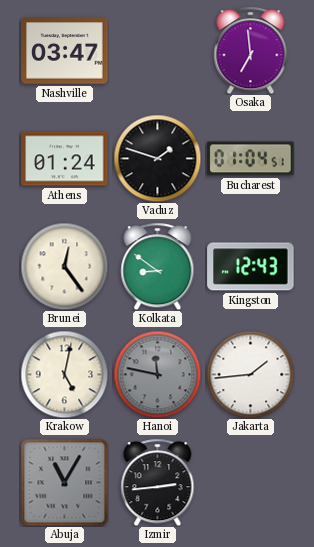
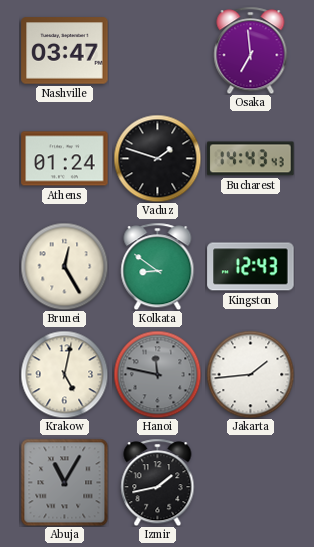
Bucharest: 01:04 -> 14:43 (251, 159)
Brunei: 12:24 -> 12:25 (64, 266)
Izmir: 2:44 -> 1:43 (158, 482)
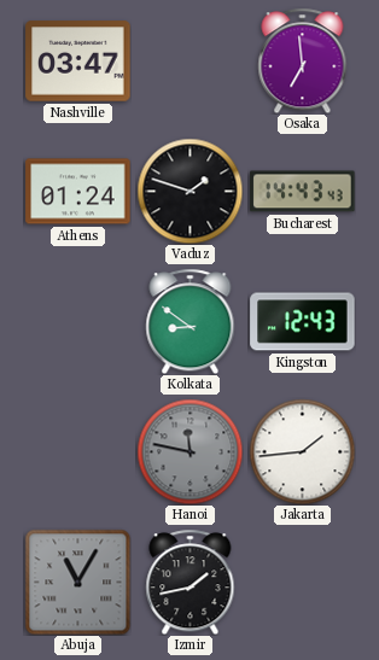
Brunei: 12:25 -> none (64, 266)
Krakow: 5:02 -> none (64, 374)
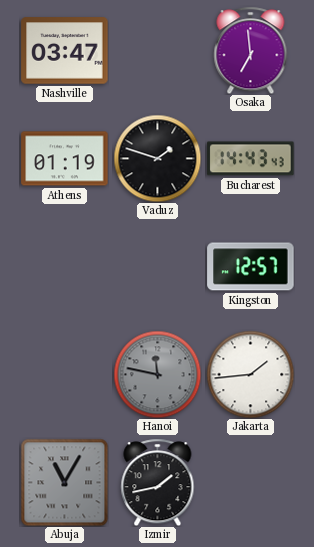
Athens: 01:24 -> 01:19 (65, 159)
Kolkata: 8:51 -> none (191, 321)
Kingston: 12:43 -> 12:57 (251, 267)
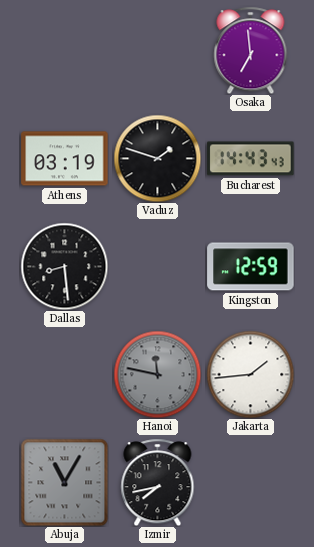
Nashville: 03:47 -> none (65, 51)
Athens: 01:19 -> 03:19 (65, 159)
Dallas: none -> 8:29 (64, 266)
Kingston: 12:57 -> 12:59 (251, 267)
Izmir: 1:43 -> 7:43 (158, 482)
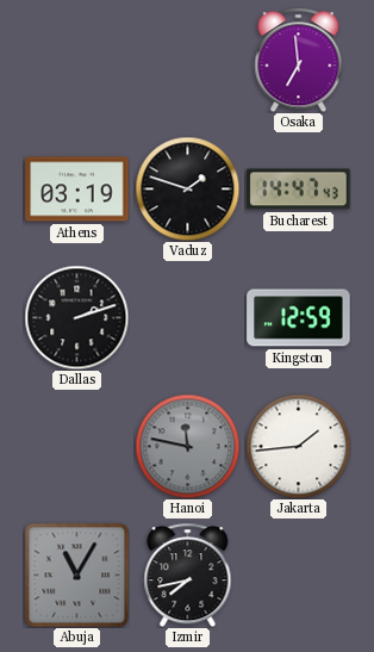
Bucharest: 14:43 -> 14:47 (299, 190)
Dallas: 8:29 -> 2:12 (76, 317)
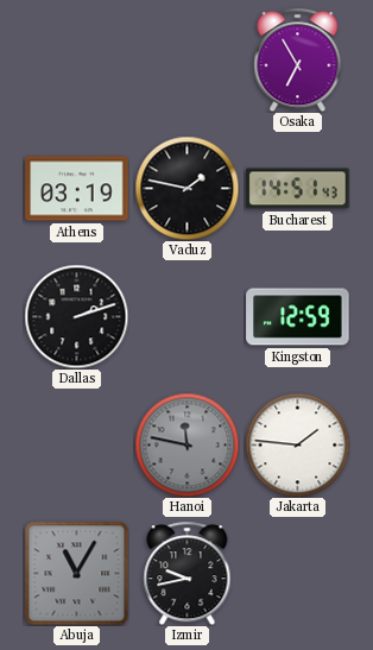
Osaka: 6:59 -> 6:55 (298, 59)
Vaduz: 1:48 -> 1:47 (186, 188)
Bucharest: 14:47 -> 14:51 (298, 189)
Jakarta: 1:44 -> 1:46 (297, 444)
Izmir: 7:43 -> 9:43 (188, 573)
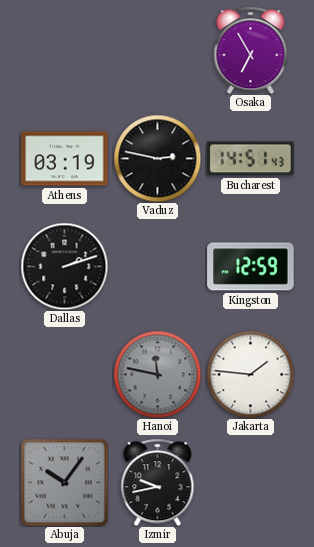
Vaduz: 1:47 -> 2:47 (157, 158)
Abuja: 11:05 -> 10:06 (64, 482)
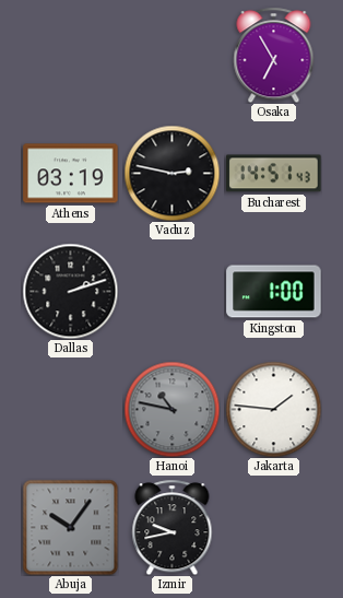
Kingston: 12:59 -> 1:00 (274, 292)
Hanoi: 11:47 -> 10:47 (171, 409)
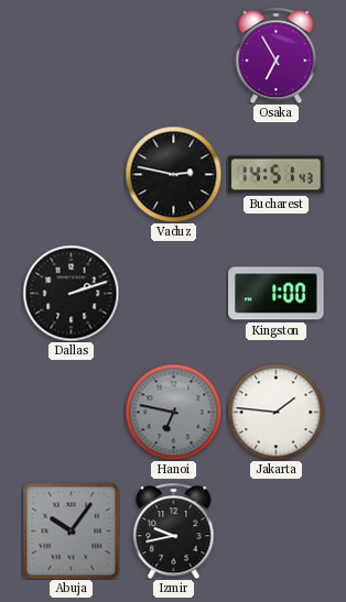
Athens: 03:19 -> none (71, 174)
Hanoi: 10:47 -> 6:47 (173, 412)
